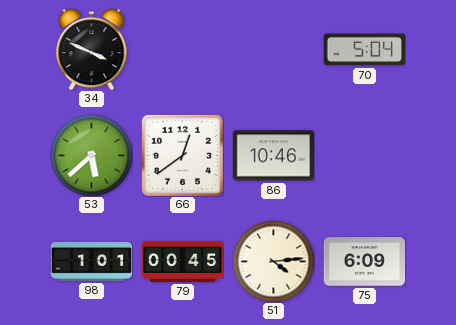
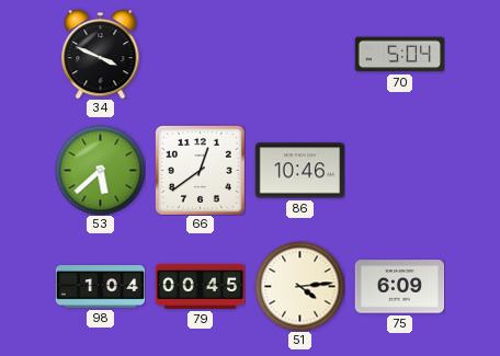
98: 1:01 -> 1:04 (100, 287)
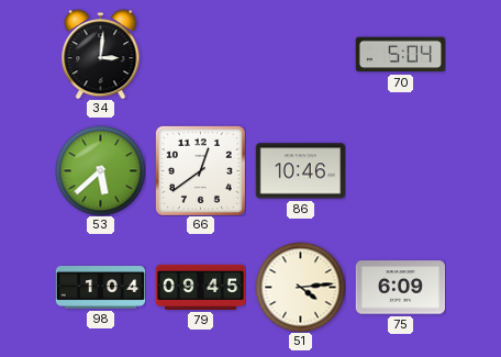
34: 3:49 -> 3:01 (101, 54)
79: 00:45 -> 09:45 (200, 287)
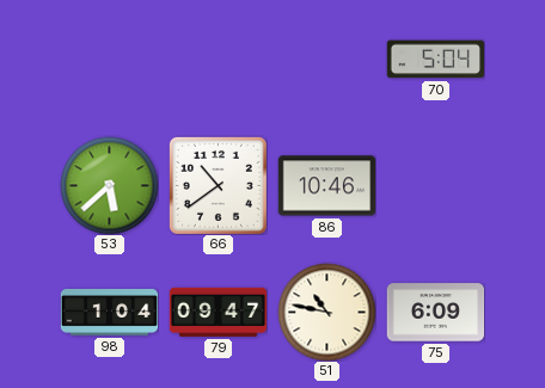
34: 3:01 -> none (101, 54)
66: 12:39 -> 10:39 (218, 185)
79: 09:45 -> 09:47 (218, 312)
51: 4:14 -> 10:47 (326, 312)
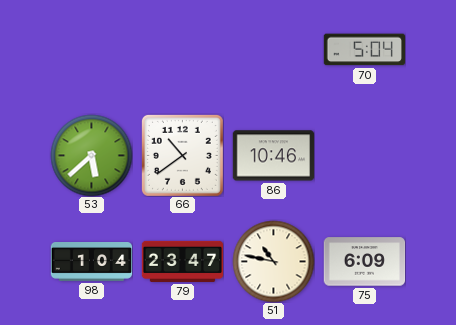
79: 09:47 -> 23:47 (182, 261)
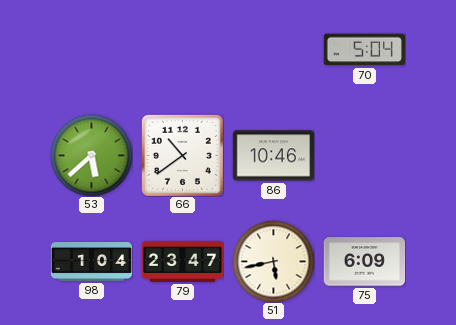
51: 10:47 -> 5:43 (273, 261)
